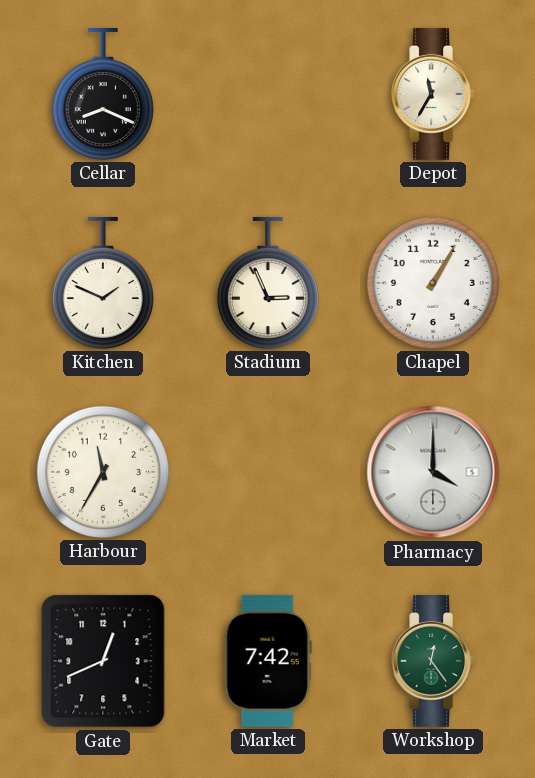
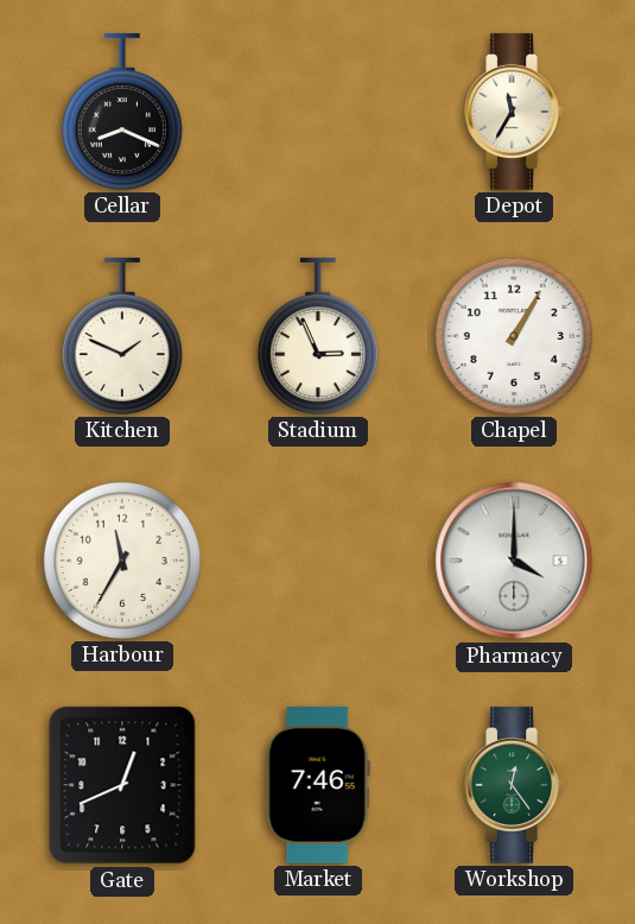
Market: 7:42 -> 7:46 (318, 785)
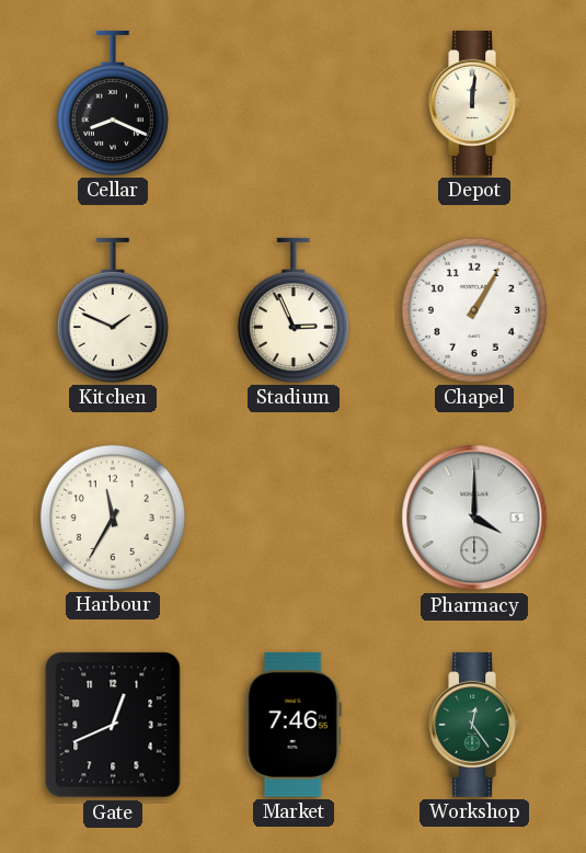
Depot: 11:35 -> 12:01 (474, 103)
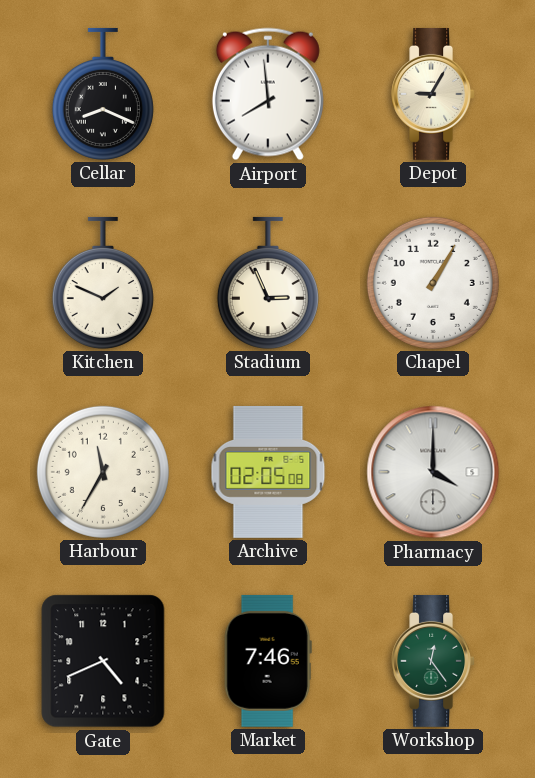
Airport: none -> 7:59 (268, 94)
Depot: 12:01 -> 9:05 (433, 94)
Archive: none -> 02:05 (268, 472)
Gate: 12:41 -> 4:41 (103, 661)
